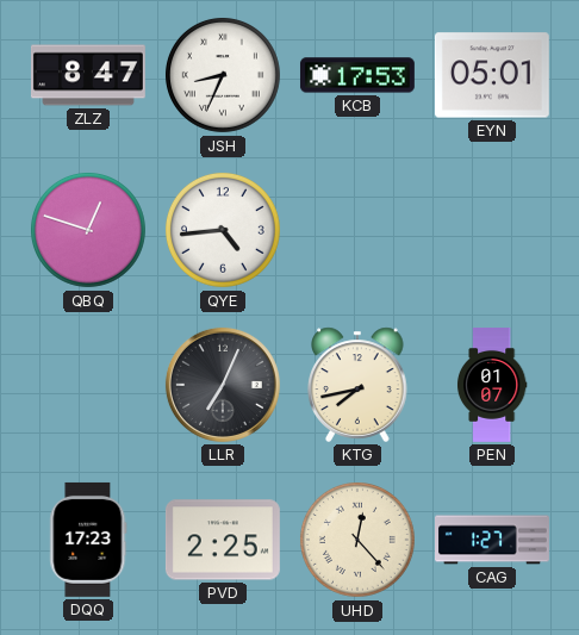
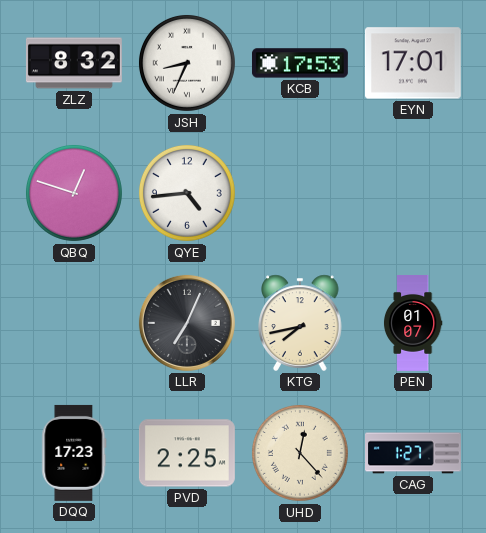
ZLZ: 8:47 -> 8:32 (74, 63)
EYN: 05:01 -> 17:01 (413, 63)
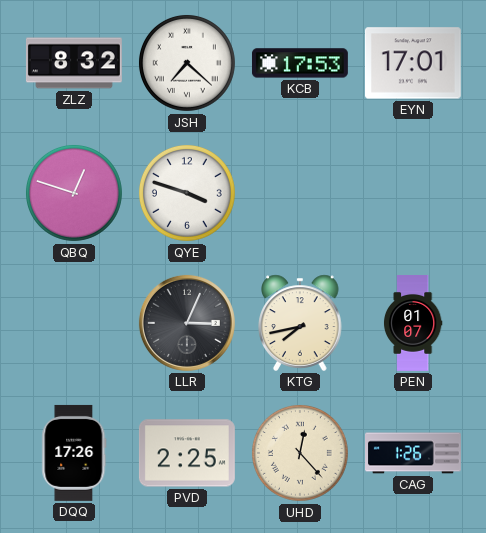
JSH: 8:34 -> 7:22 (187, 63)
QYE: 4:44 -> 3:48 (187, 193)
LLR: 7:04 -> 3:04 (187, 323)
DQQ: 17:23 -> 17:26 (74, 453)
CAG: 1:27 -> 1:26 (414, 453)
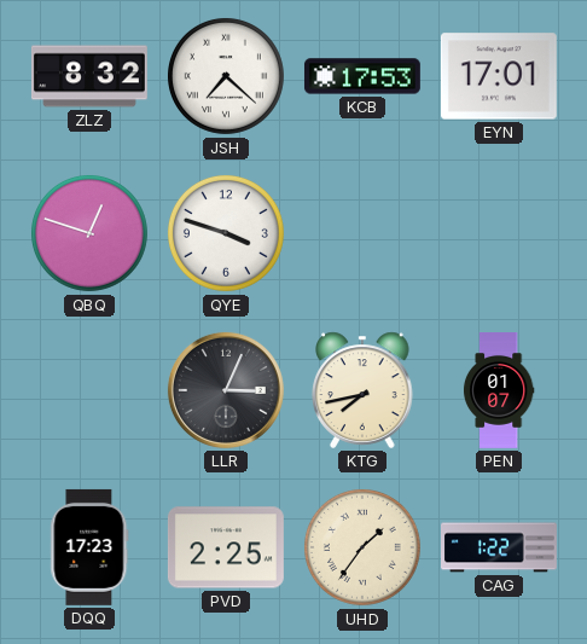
DQQ: 17:26 -> 17:23 (89, 547)
UHD: 12:23 -> 1:36 (362, 547)
CAG: 1:26 -> 1:22 (500, 547)
